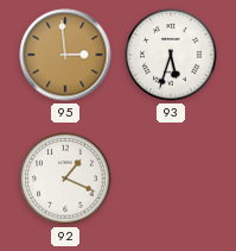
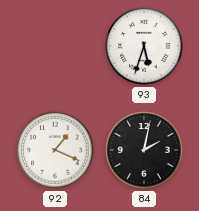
95: 2:59 -> none (65, 55)
84: none -> 2:02 (144, 150)
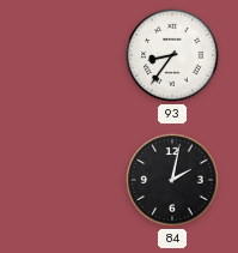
93: 5:33 -> 8:36 (172, 55)
92: 1:19 -> none (55, 150)
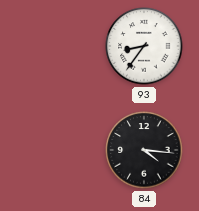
84: 2:02 -> 4:16 (144, 150)
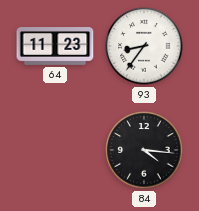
64: none -> 11:23 (55, 47)
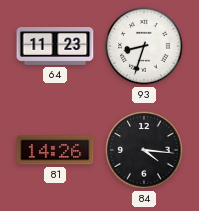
93: 8:36 -> 8:33 (144, 46)
81: none -> 14:26 (55, 150)
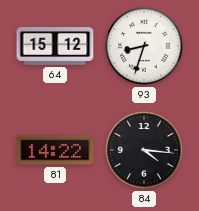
64: 11:23 -> 15:12 (55, 47)
81: 14:26 -> 14:22 (55, 150)
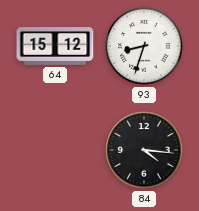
81: 14:22 -> none (55, 150)
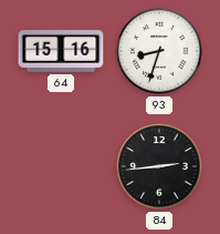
64: 15:12 -> 15:16 (61, 52)
84: 4:16 -> 2:44 (159, 166)
